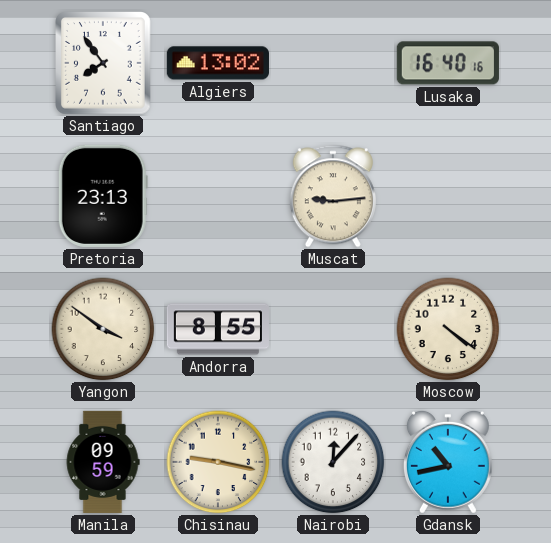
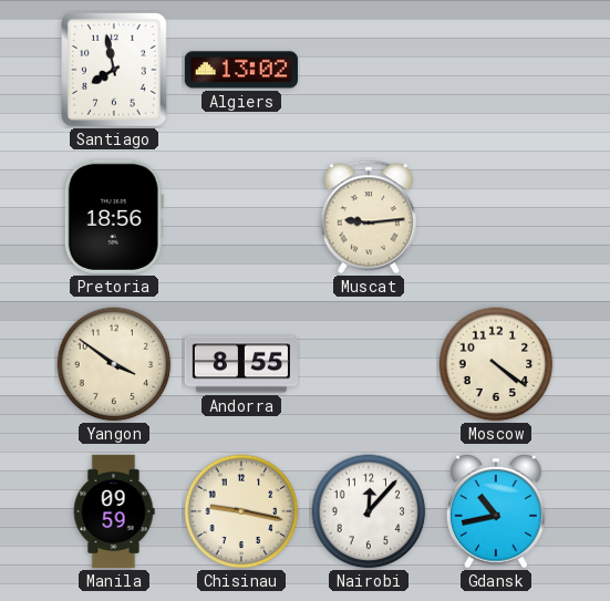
Santiago: 7:54 -> 7:58 (115, 71)
Lusaka: 16:40 -> none (448, 63)
Pretoria: 23:13 -> 18:56 (114, 217)
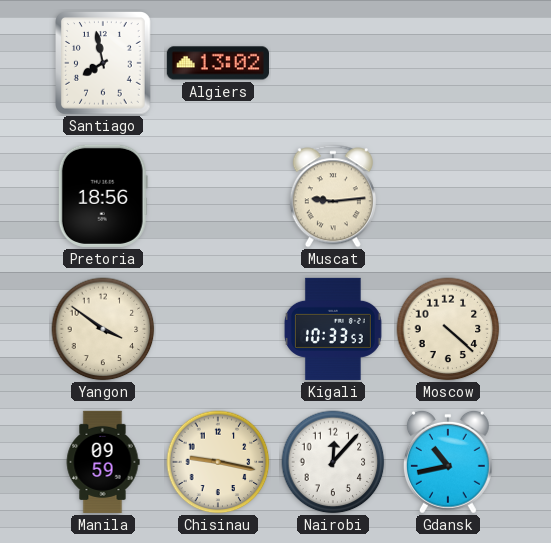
Andorra: 8:55 -> none (241, 364)
Kigali: none -> 10:33 (333, 329)
Moscow: 4:21 -> 4:22 (448, 329)
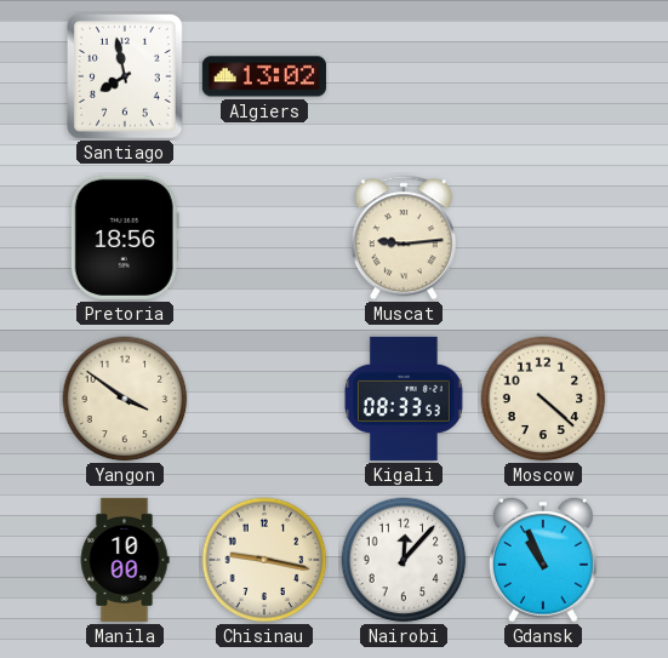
Kigali: 10:33 -> 08:33 (404, 399)
Manila: 09:59 -> 10:00 (125, 560)
Gdansk: 10:43 -> 10:56 (543, 560)
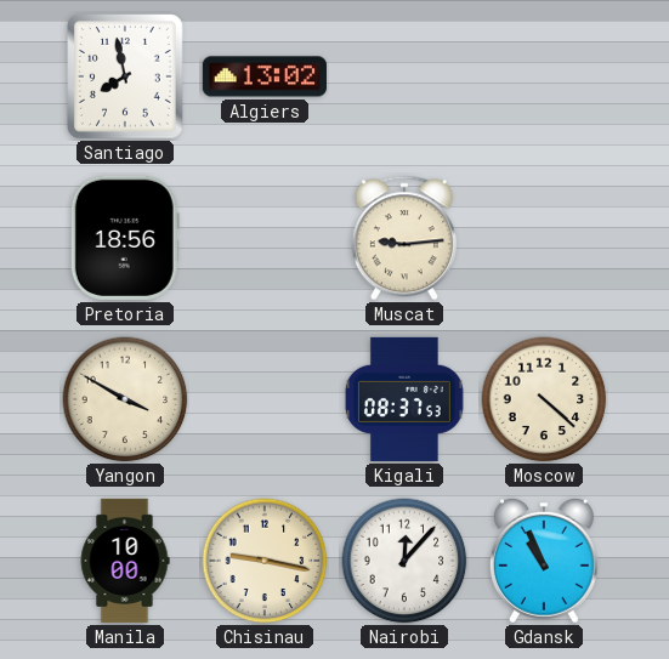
Yangon: 3:51 -> 3:50 (125, 399)
Kigali: 08:33 -> 08:37 (404, 399)
